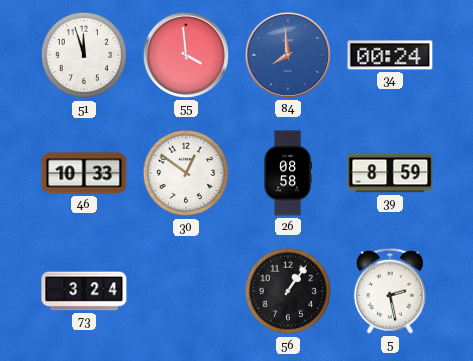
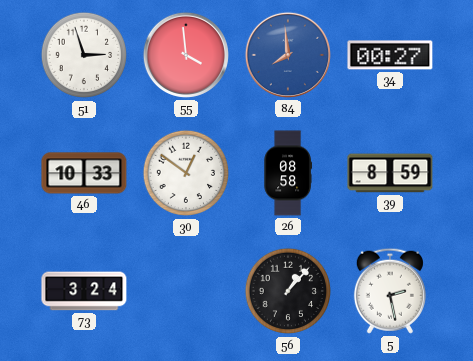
51: 11:57 -> 2:57 (84, 55)
34: 00:24 -> 00:27 (390, 55)
56: 1:06 -> 1:07 (288, 291)
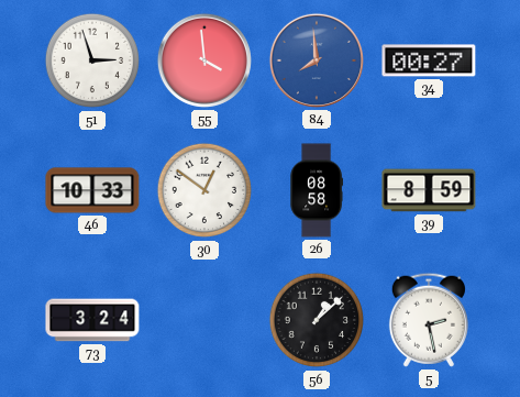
56: 1:07 -> 1:08 (317, 320)
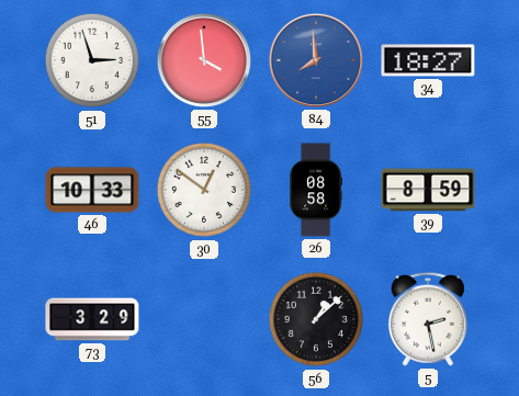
34: 00:27 -> 18:27 (428, 60)
73: 3:24 -> 3:29 (92, 319)
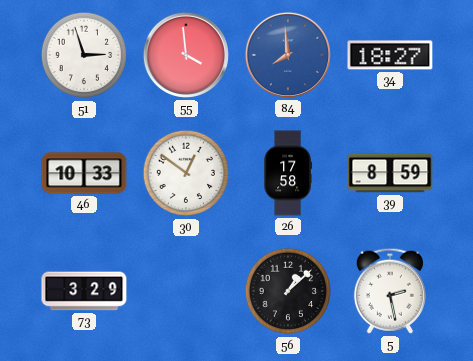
26: 08:58 -> 17:58 (287, 173)
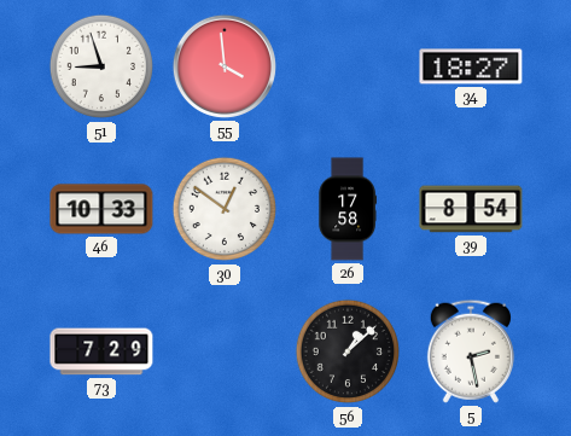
51: 2:57 -> 8:57 (101, 66)
84: 7:59 -> none (288, 55)
39: 8:59 -> 8:54 (471, 209)
73: 3:29 -> 7:29 (101, 351)
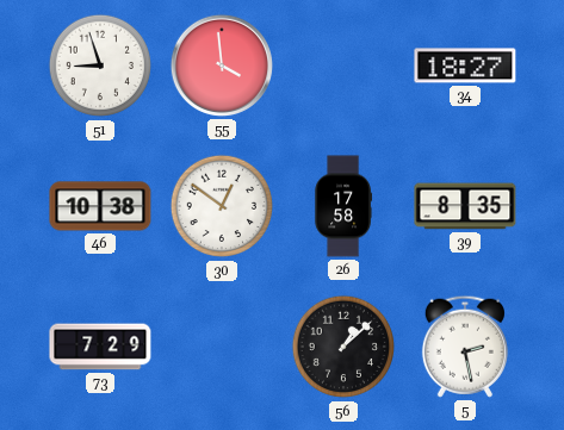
46: 10:33 -> 10:38 (100, 206)
39: 8:54 -> 8:35 (465, 206)
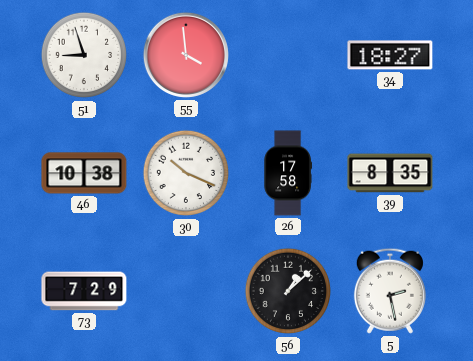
30: 12:51 -> 10:19 (186, 173)
